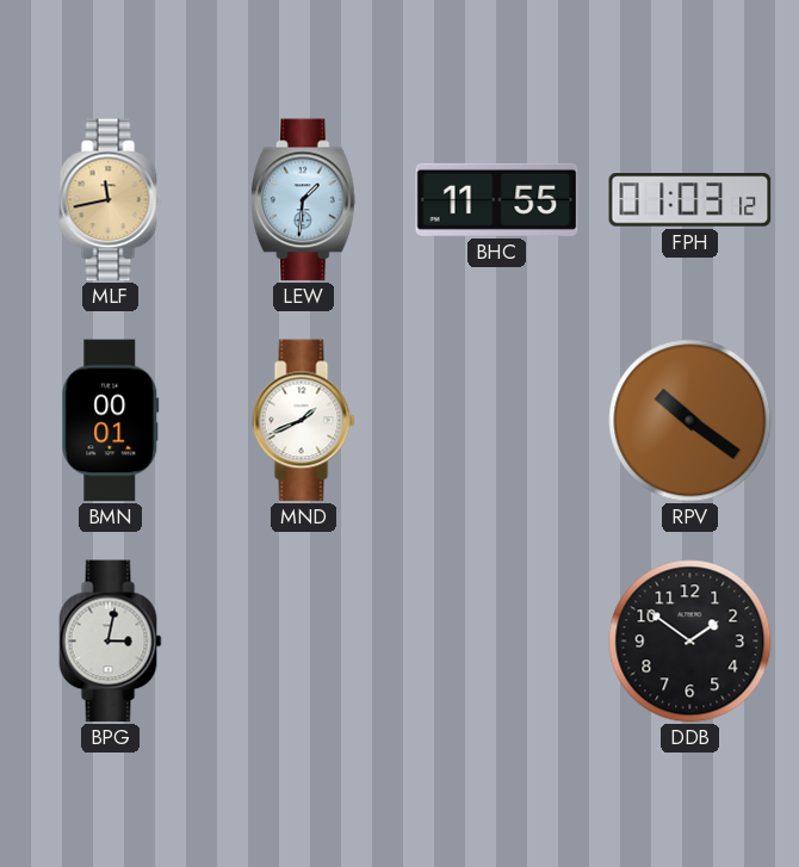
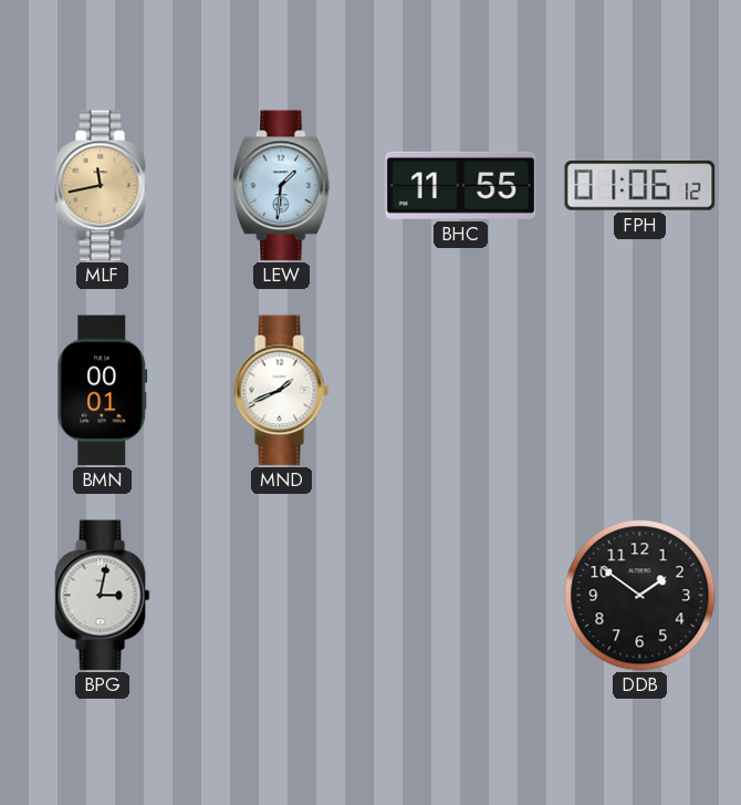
FPH: 01:03 -> 01:06 (640, 186)
RPV: 10:21 -> none (690, 421)
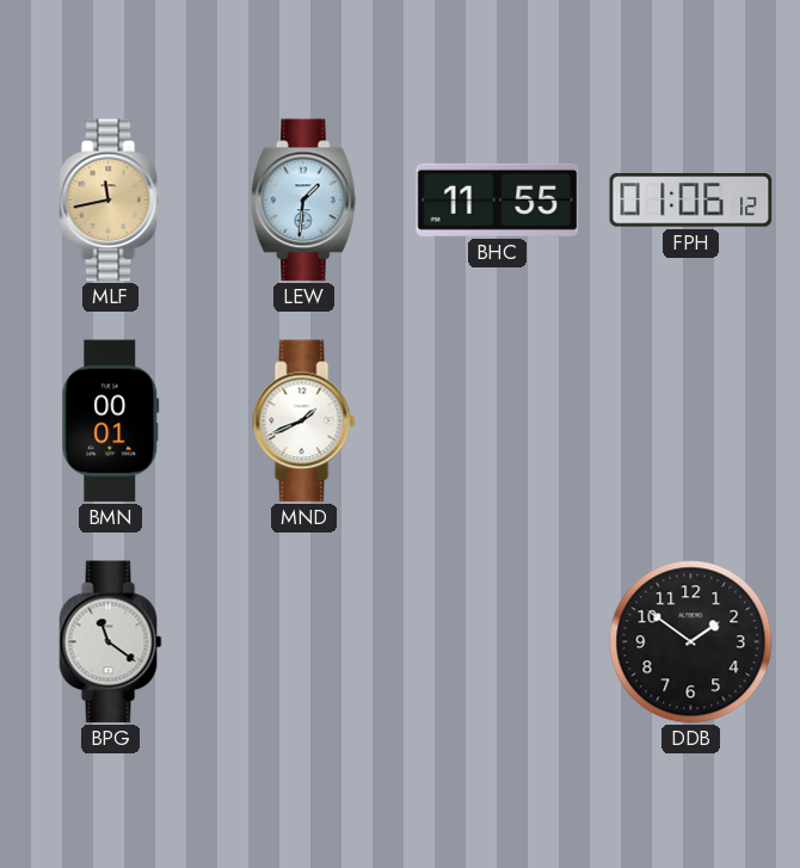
BPG: 3:02 -> 11:21 (111, 642)
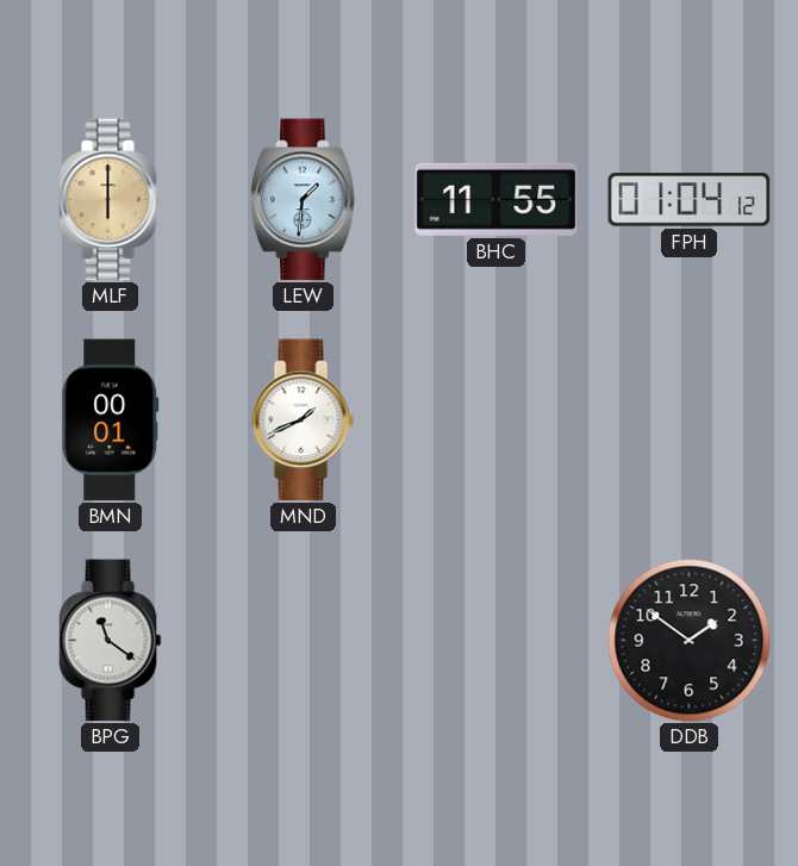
MLF: 11:43 -> 6:00 (111, 200)
FPH: 01:06 -> 01:04 (690, 200)
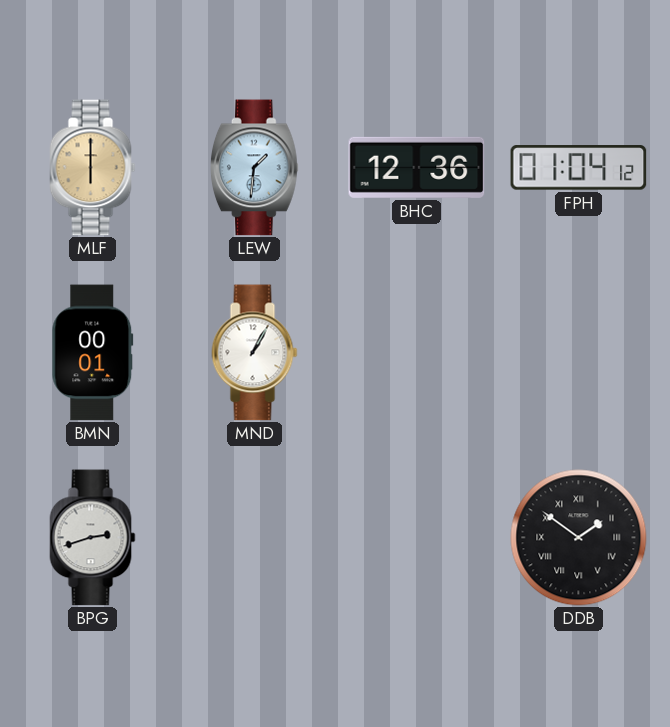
BHC: 11:55 -> 12:36 (417, 167)
MND: 1:41 -> 1:05 (255, 353)
BPG: 11:21 -> 2:42 (93, 538)
DDB numerals: Arabic -> Roman (579, 538)
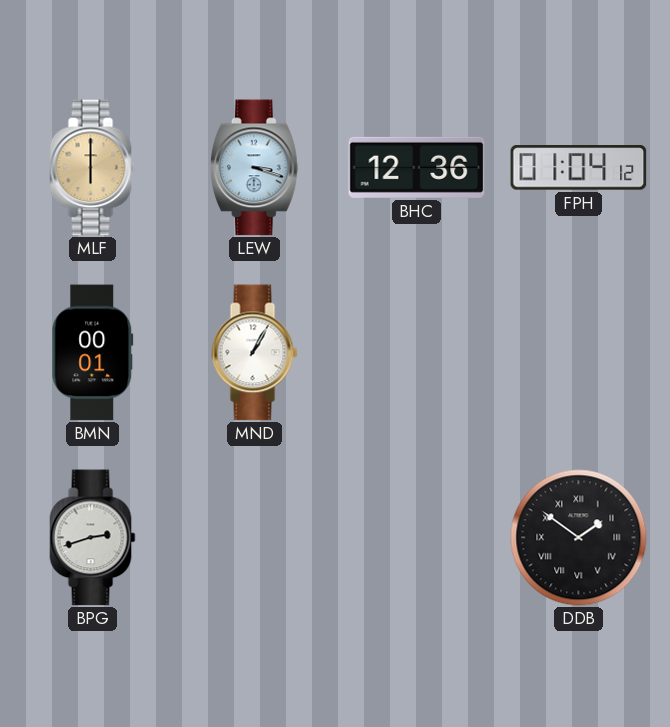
LEW: 1:31 -> 3:18 (254, 168)
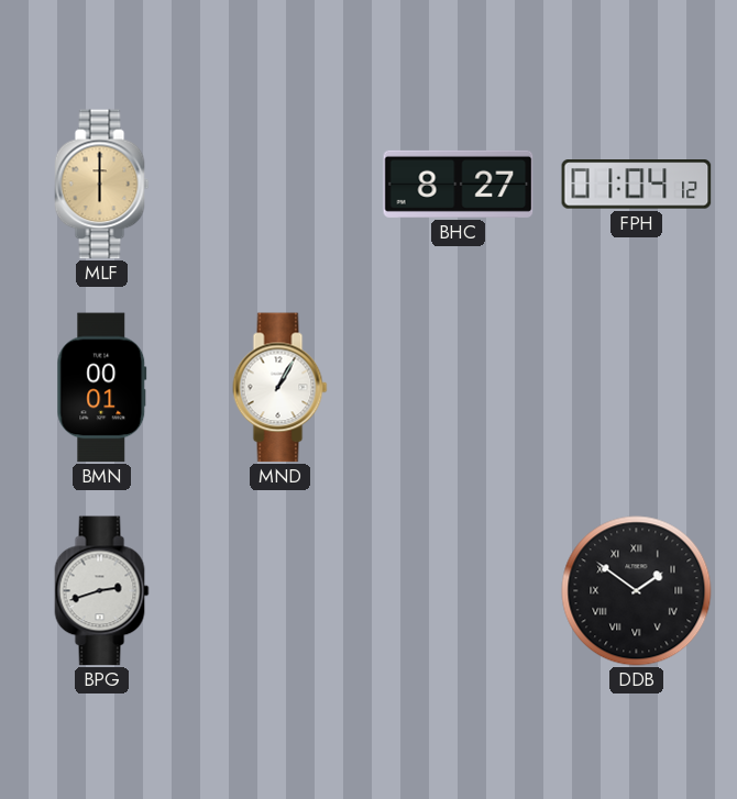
LEW: 3:18 -> none (254, 168)
BHC: 12:36 -> 8:27 (459, 184)
